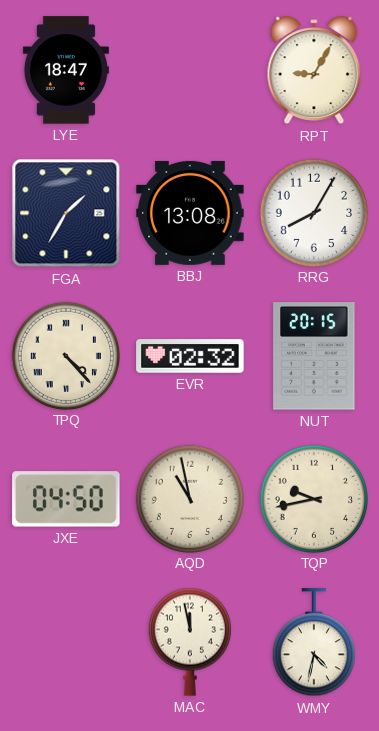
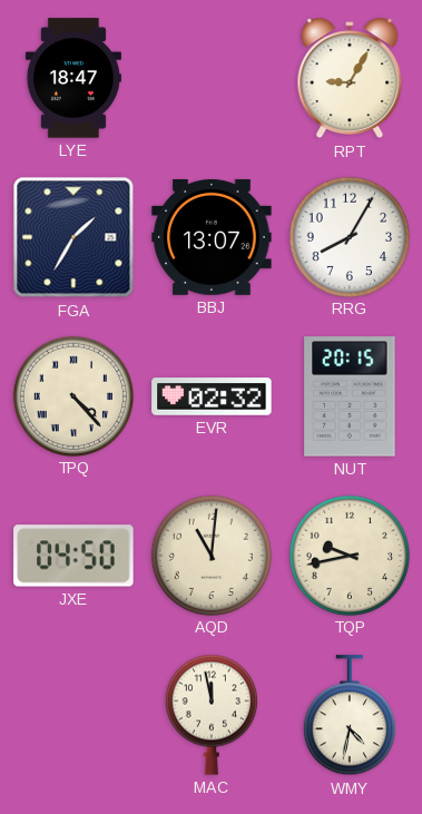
BBJ: 13:08 -> 13:07 (212, 237)
AQD: 10:58 -> 11:01 (210, 555)
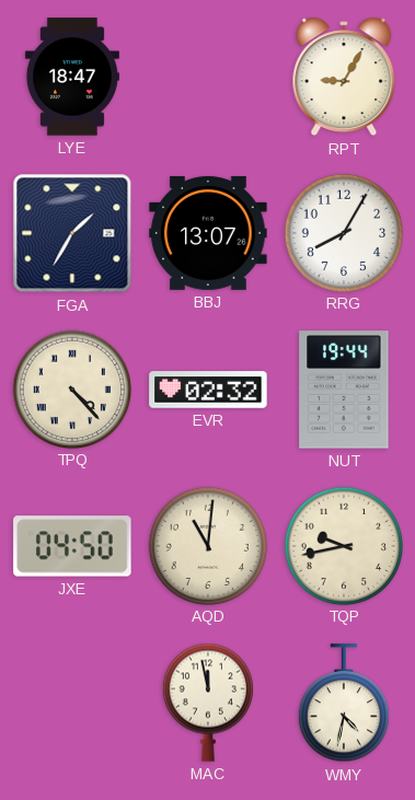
NUT: 20:15 -> 19:44 (344, 390)
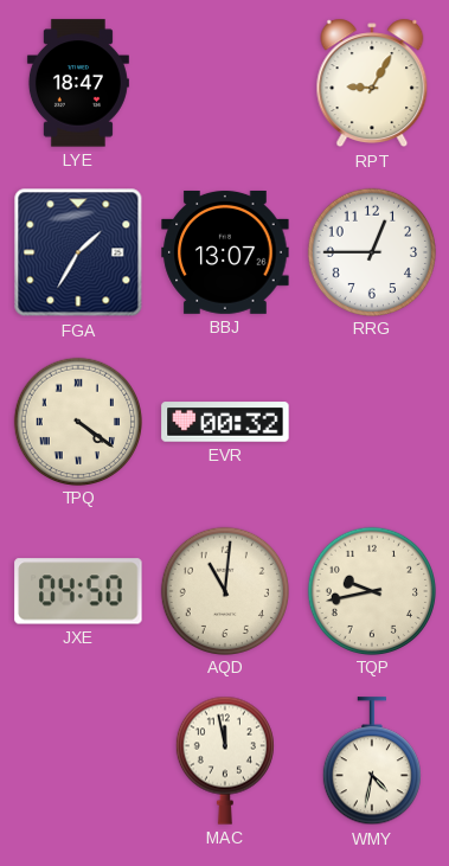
RRG: 8:05 -> 12:45 (371, 251)
TPQ: 4:23 -> 4:21 (77, 421)
EVR: 02:32 -> 00:32 (225, 422)
NUT: 19:44 -> none (344, 390)
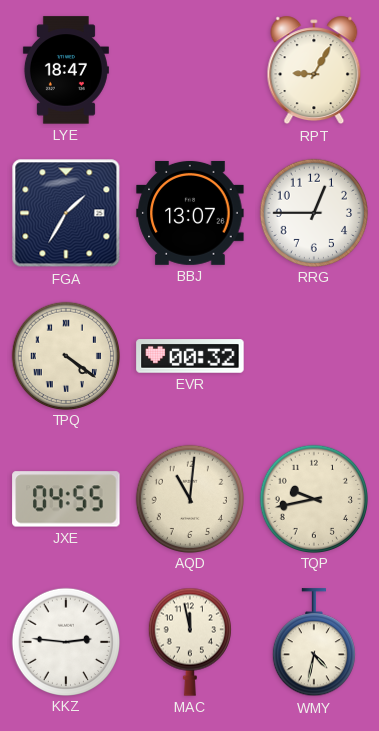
JXE: 04:50 -> 04:55 (66, 499)
KKZ: none -> 2:46 (65, 641)
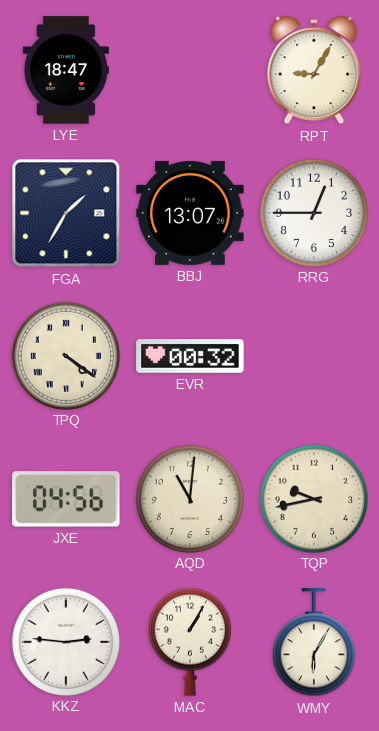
JXE: 04:55 -> 04:56 (66, 499)
MAC: 11:58 -> 1:05 (190, 642)
WMY: 4:32 -> 6:05 (314, 643)
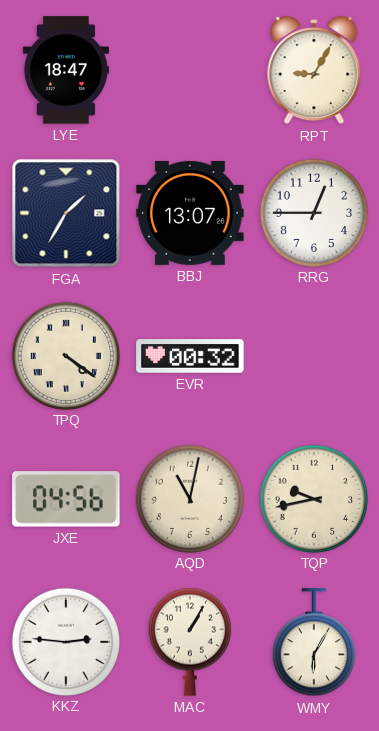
AQD: 11:01 -> 11:02 (189, 498)
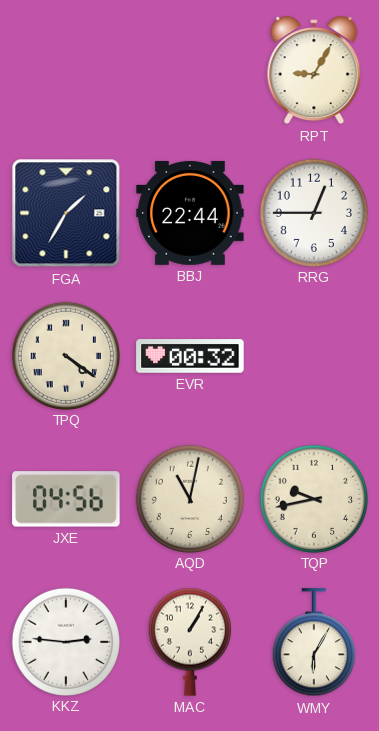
LYE: 18:47 -> none (66, 70)
BBJ: 13:07 -> 22:44 (190, 213)
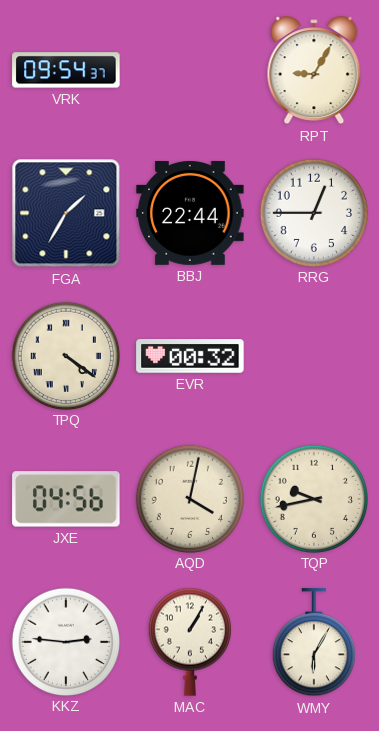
VRK: none -> 09:54 (66, 70)
AQD: 11:02 -> 4:02 (189, 498)
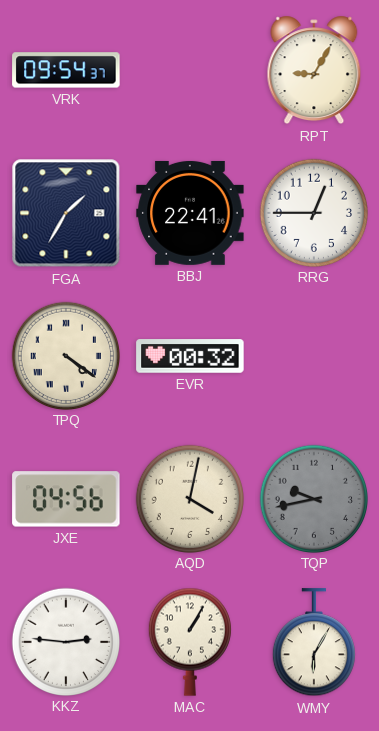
BBJ: 22:44 -> 22:41 (190, 213)
TQP dial: cream -> grey (313, 498)
